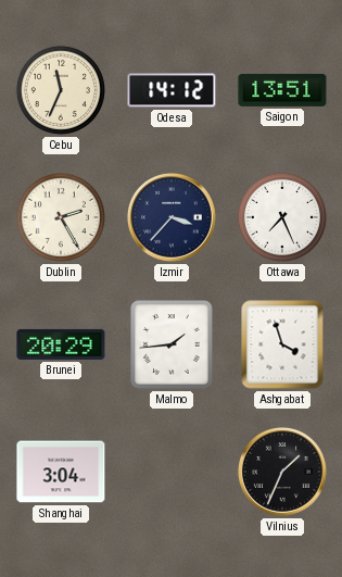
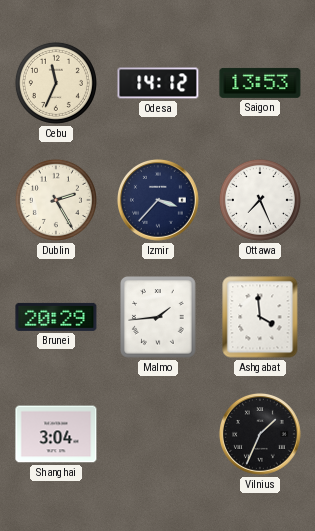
Saigon: 13:51 -> 13:53 (260, 83)
Ashgabat: 3:57 -> 3:59 (260, 317)
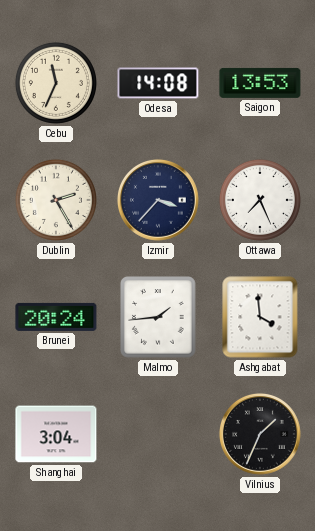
Odesa: 14:12 -> 14:08 (158, 83)
Brunei: 20:29 -> 20:24 (56, 317)
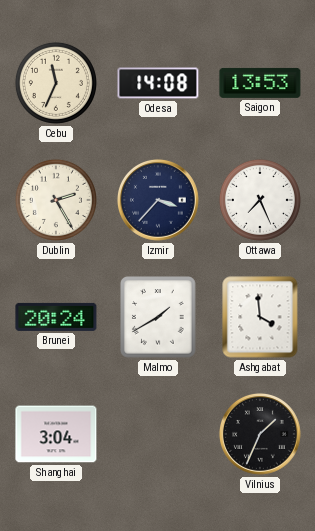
Malmo: 1:44 -> 1:40 (158, 317)
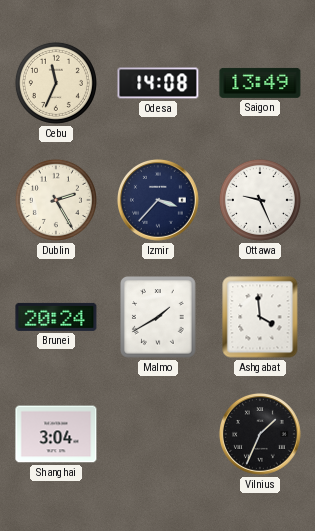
Saigon: 13:53 -> 13:49 (260, 83)
Ottawa: 7:26 -> 9:26 (260, 200)
